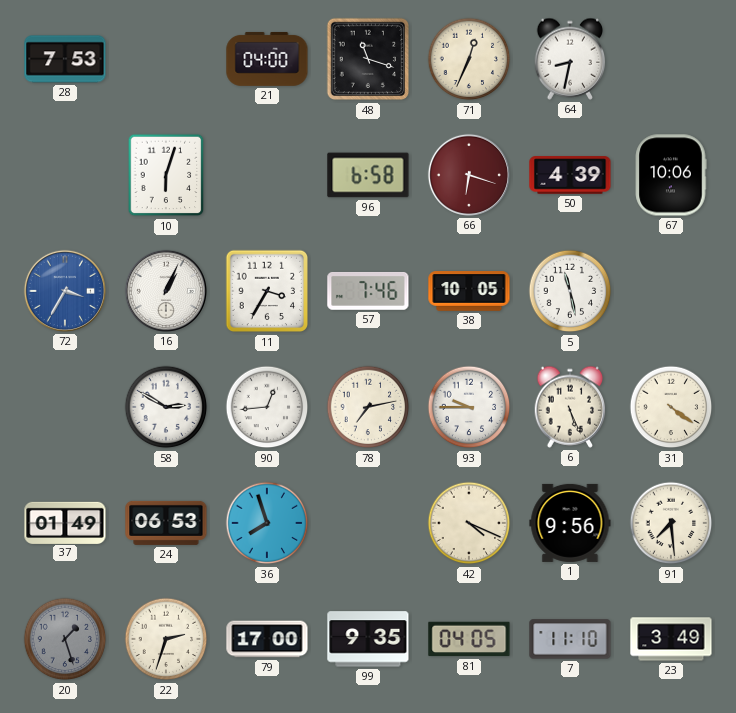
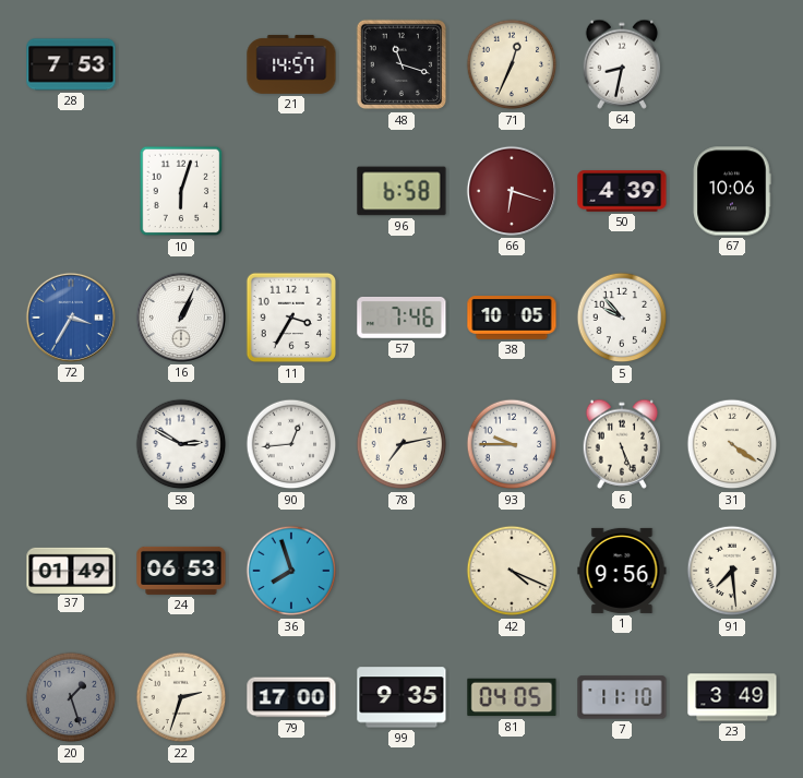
21: 04:00 -> 14:57 (291, 64)
5: 11:28 -> 9:53 (622, 318)
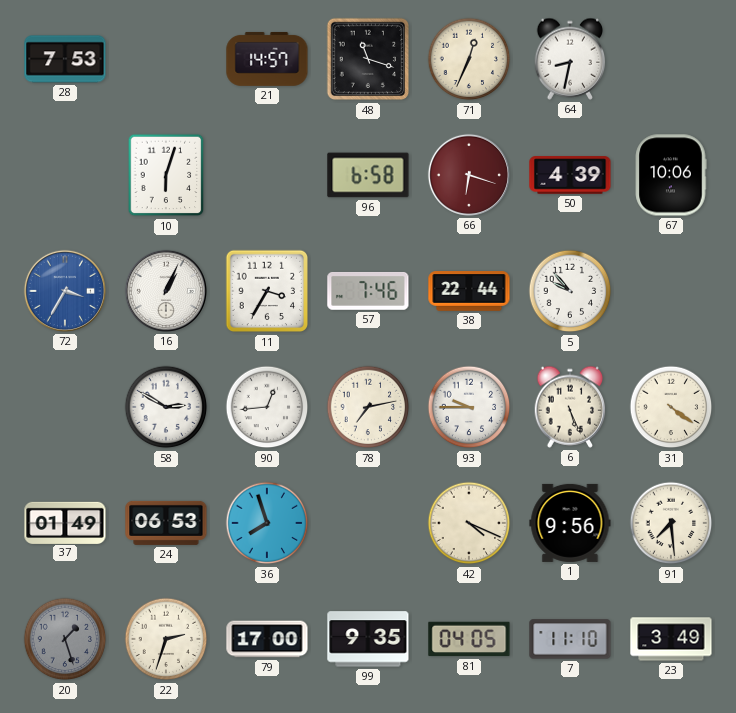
38: 10:05 -> 22:44 (469, 291)
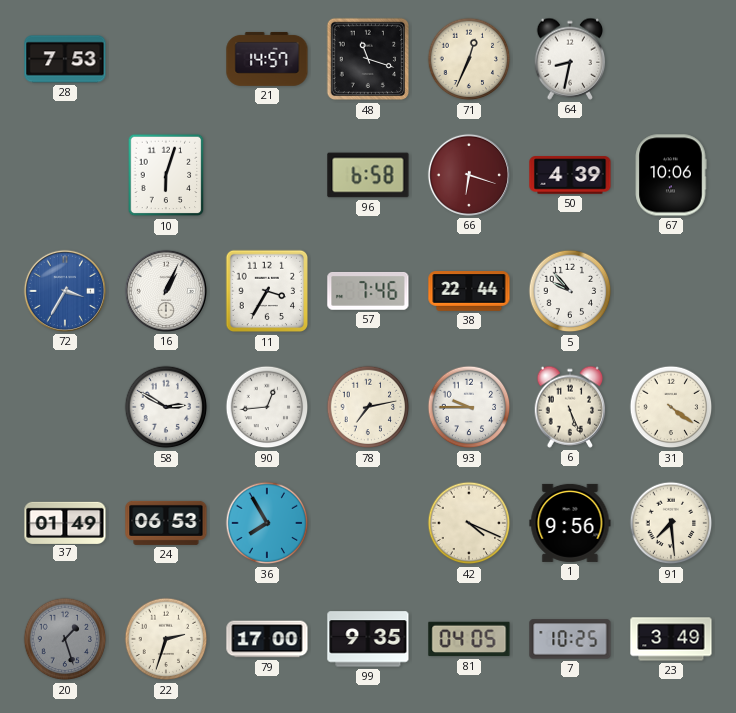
36: 7:57 -> 7:55 (267, 523)
7: 11:10 -> 10:25 (570, 639)
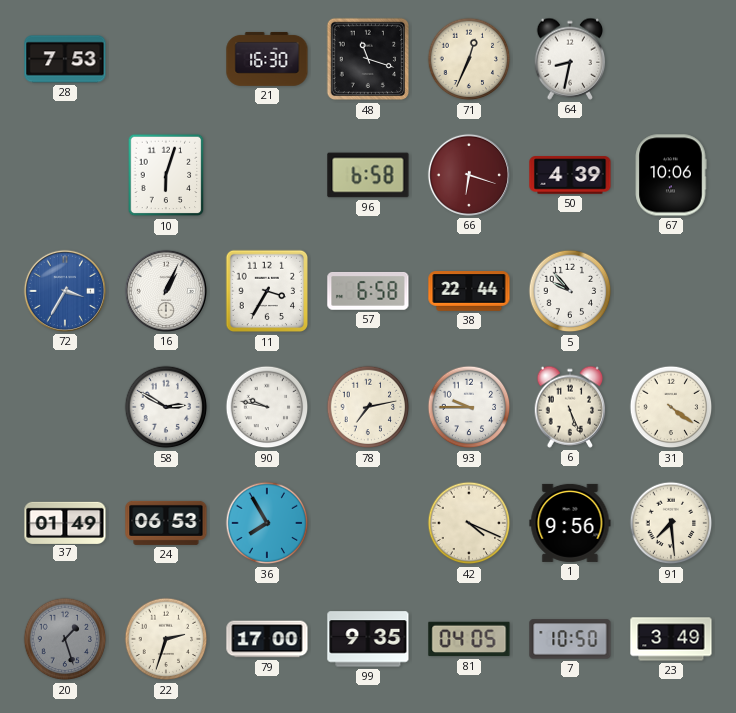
21: 14:57 -> 16:30 (267, 59)
57: 7:46 -> 6:58 (368, 291)
90: 12:44 -> 9:47 (267, 407)
7: 10:25 -> 10:50 (570, 639)
